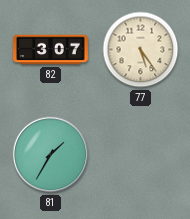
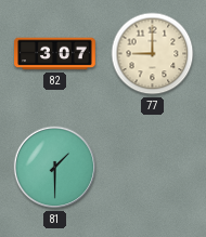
77: 5:24 -> 9:00 (153, 54)
81: 1:35 -> 1:30 (55, 168)
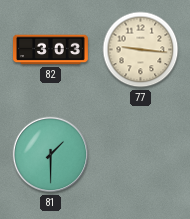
82: 3:07 -> 3:03 (51, 50)
77: 9:00 -> 9:16 (141, 50)
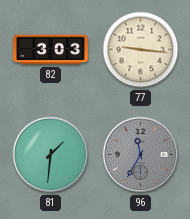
81: 1:30 -> 1:31 (51, 155)
96: none -> 11:35 (141, 155)
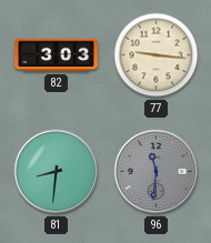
81: 1:31 -> 8:31 (57, 172)
96: 11:35 -> 11:31 (157, 172)
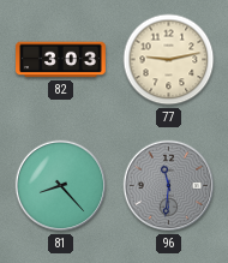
77: 9:16 -> 9:13 (169, 60)
81: 8:31 -> 8:23 (61, 186)
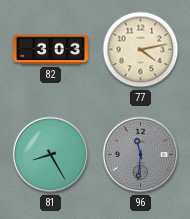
77: 9:13 -> 4:13 (141, 50)
81: 8:23 -> 8:25 (51, 155)
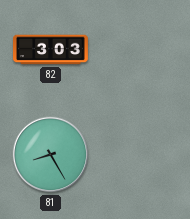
77: 4:13 -> none (141, 50)
96: 11:31 -> none (141, 155)
